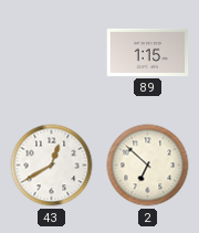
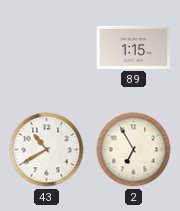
43: 12:40 -> 10:40 (47, 150)
2: 6:52 -> 6:55 (134, 150)
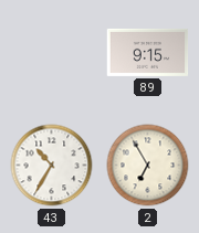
89: 1:15 -> 9:15 (148, 52)
43: 10:40 -> 10:35 (52, 166)
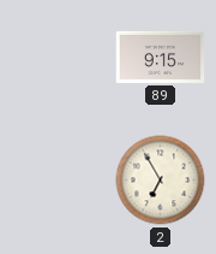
43: 10:35 -> none (52, 166)
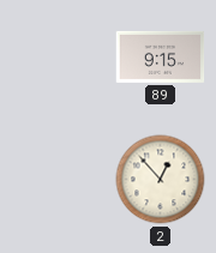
2: 6:55 -> 12:53 (161, 180)
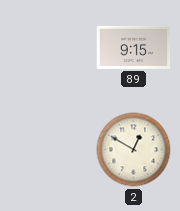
2: 12:53 -> 12:50 (134, 150)
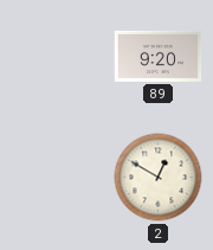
89: 9:15 -> 9:20 (159, 56)
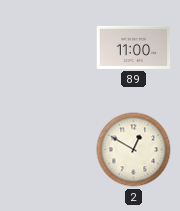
89: 9:20 -> 11:00 (134, 47)
